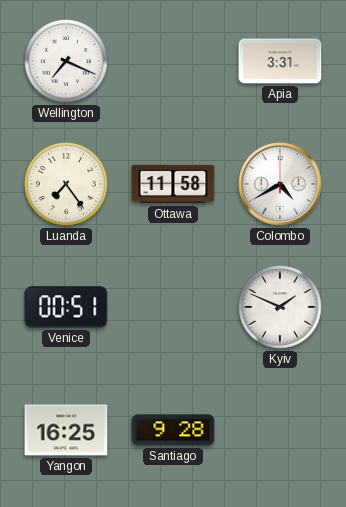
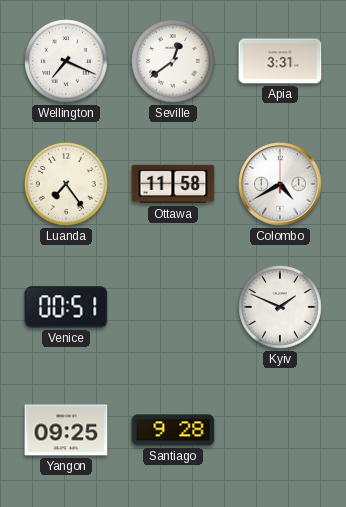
Seville: none -> 12:39 (173, 61)
Yangon: 16:25 -> 09:25 (66, 430)
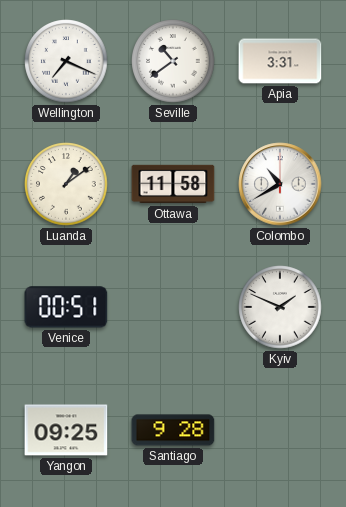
Seville: 12:39 -> 10:39 (173, 61)
Luanda: 7:24 -> 1:09 (66, 184)
Colombo: 4:40 -> 10:40 (280, 184)
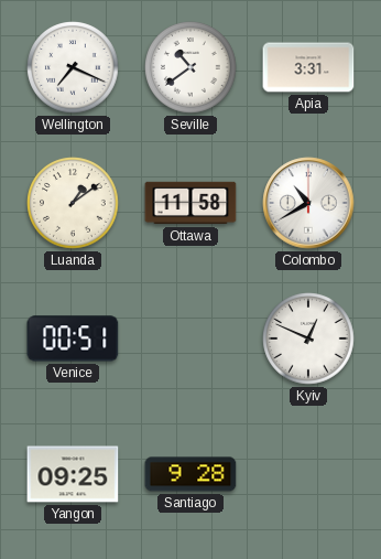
Kyiv: 1:49 -> 12:49 (308, 338)
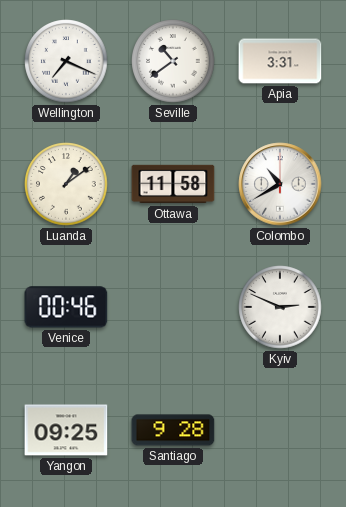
Venice: 00:51 -> 00:46 (66, 307)
Kyiv: 12:49 -> 2:49 (280, 307)
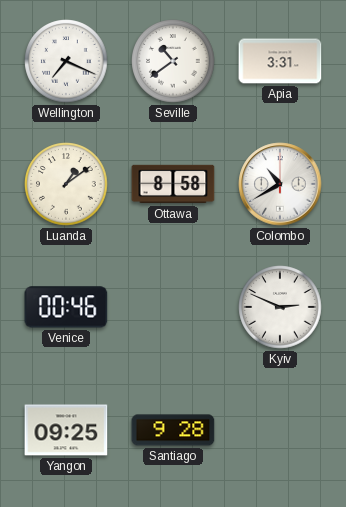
Ottawa: 11:58 -> 8:58 (173, 184)
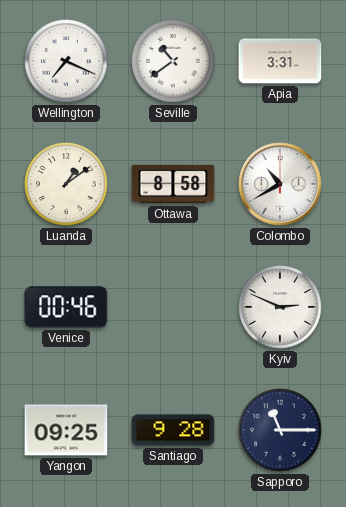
Sapporo: none -> 11:15 (280, 430)
